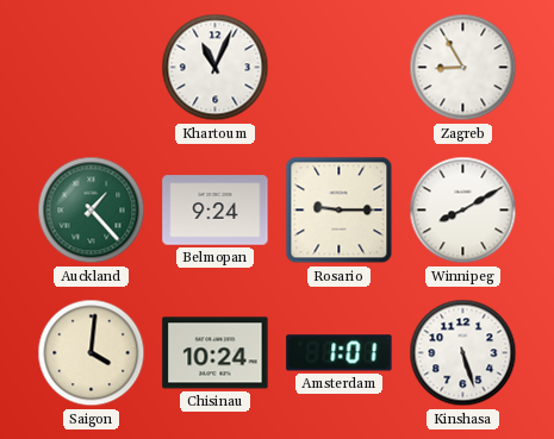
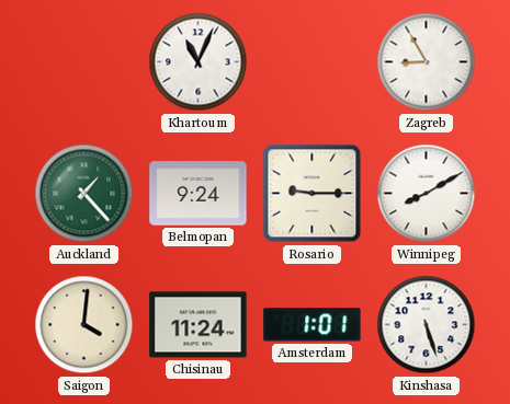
Chisinau: 10:24 -> 11:24 (199, 325)
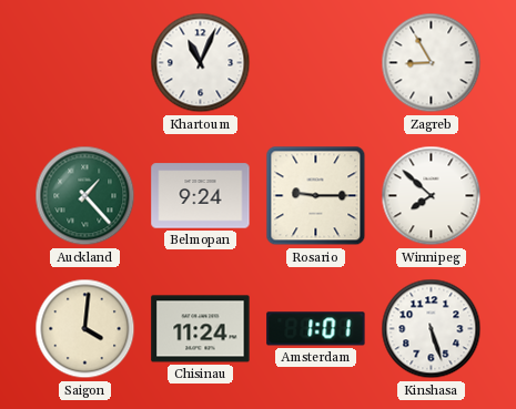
Winnipeg: 8:10 -> 7:52 (432, 196)
